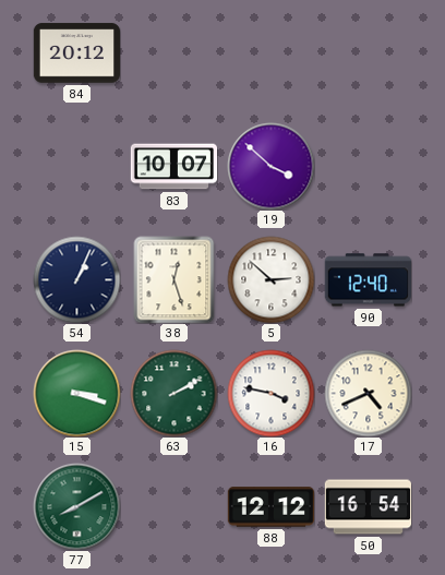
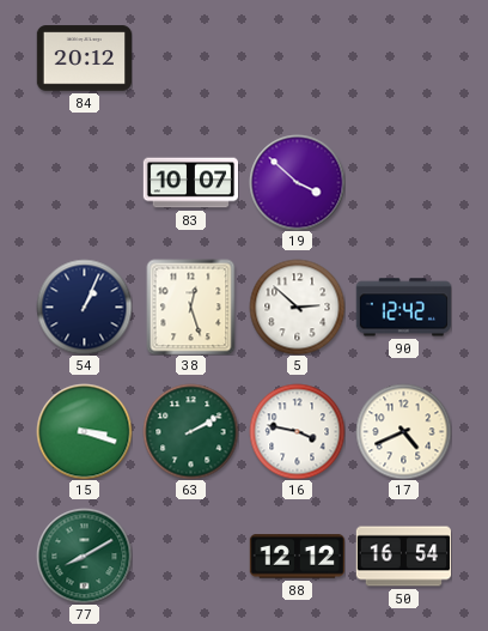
90: 12:40 -> 12:42 (403, 308)
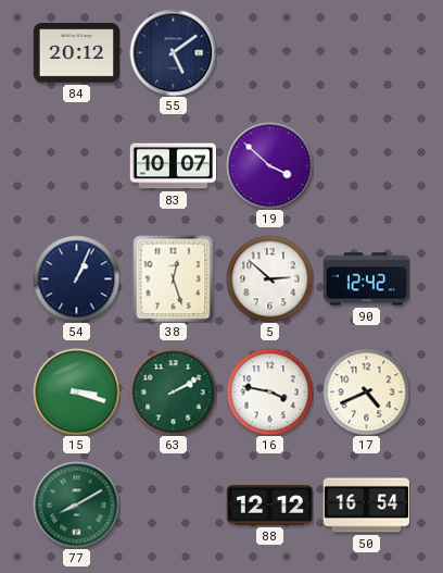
55: none -> 5:09 (173, 52)
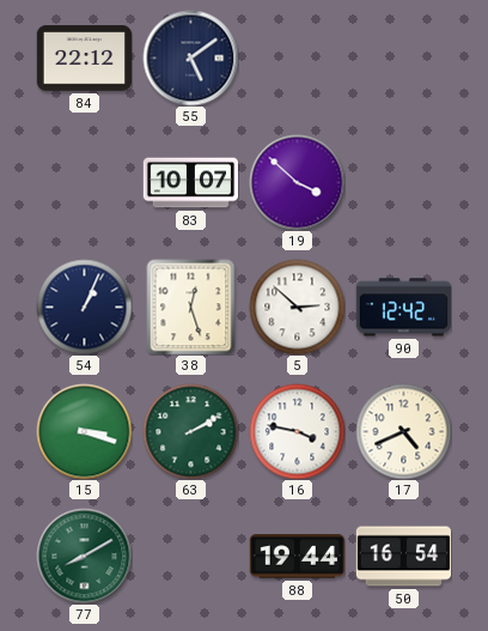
84: 20:12 -> 22:12 (84, 59)
88: 12:12 -> 19:44 (297, 557)
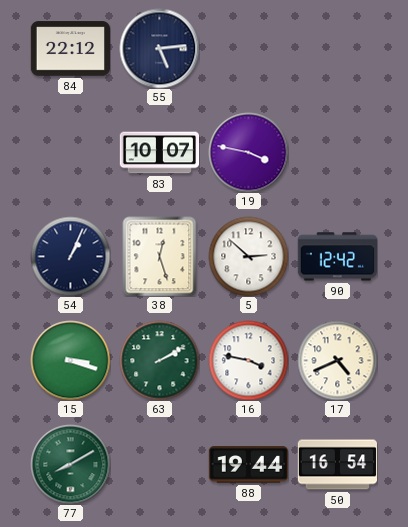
55: 5:09 -> 5:14 (159, 48)
19: 3:52 -> 3:47 (248, 152)
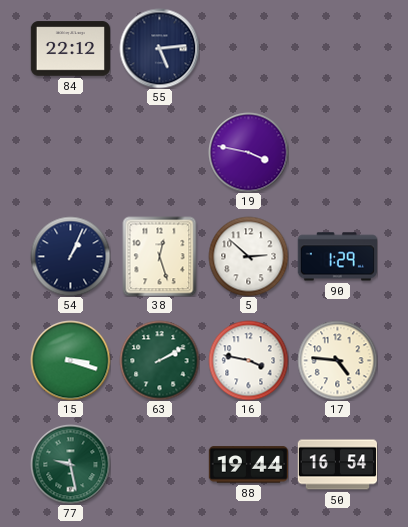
83: 10:07 -> none (159, 153)
90: 12:42 -> 1:29 (337, 257)
17: 4:41 -> 4:46 (337, 360)
77: 8:10 -> 9:28 (70, 464)
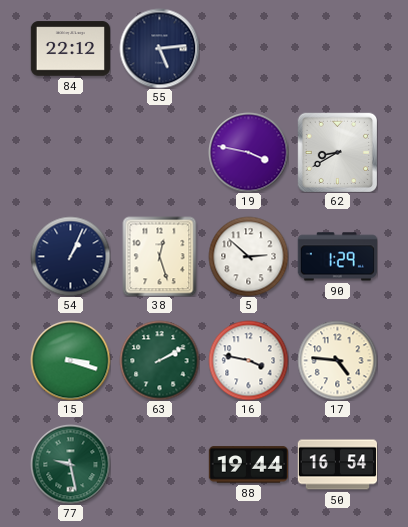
62: none -> 8:40 (337, 152)
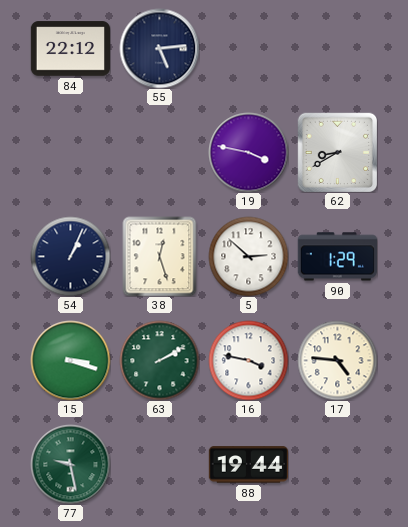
50: 16:54 -> none (337, 465)
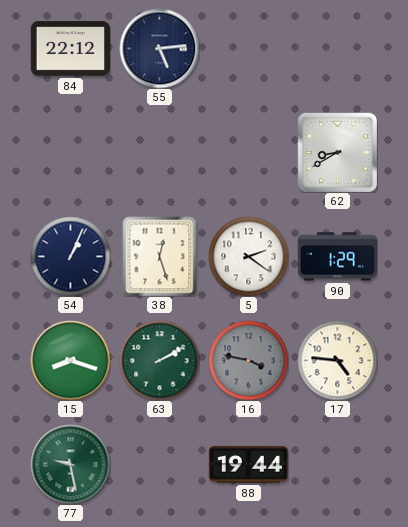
19: 3:47 -> none (248, 152)
5: 2:52 -> 2:21 (248, 256)
15: 3:18 -> 8:18 (70, 360)
16 dial: white -> grey (248, 360)
